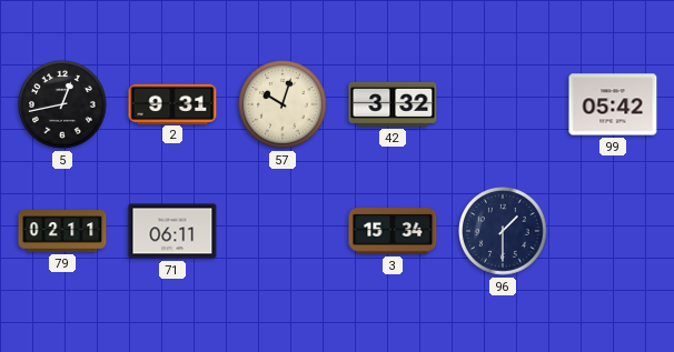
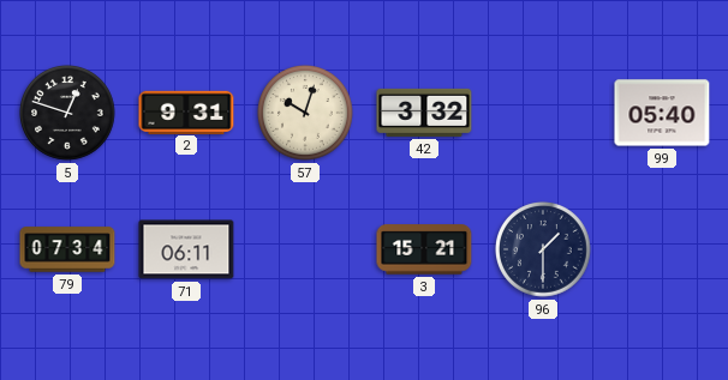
5: 12:43 -> 12:48 (67, 113)
99: 05:42 -> 05:40 (662, 113)
79: 02:11 -> 07:34 (67, 249)
3: 15:34 -> 15:21 (424, 249)
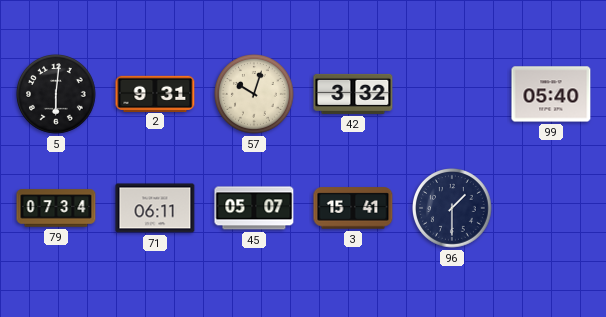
5: 12:48 -> 6:01 (56, 94)
45: none -> 05:07 (254, 208)
3: 15:21 -> 15:41 (353, 208)
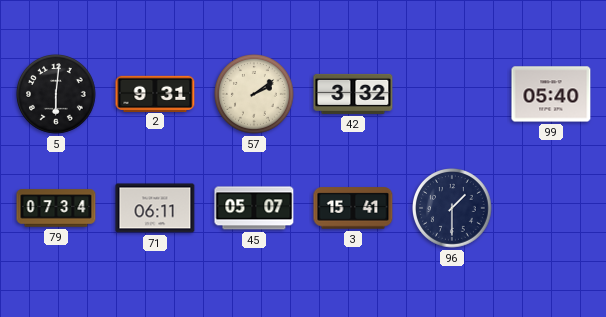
57: 10:03 -> 2:09 (254, 94)
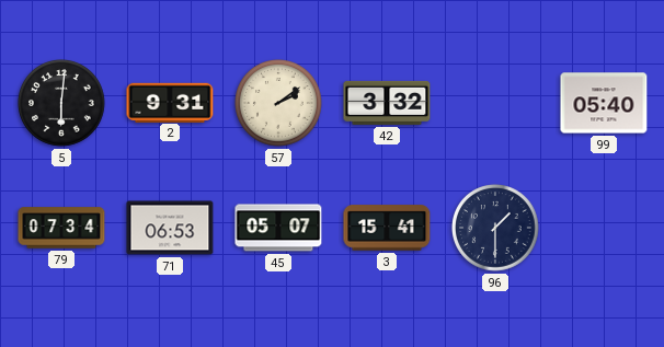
71: 06:11 -> 06:53 (170, 228)
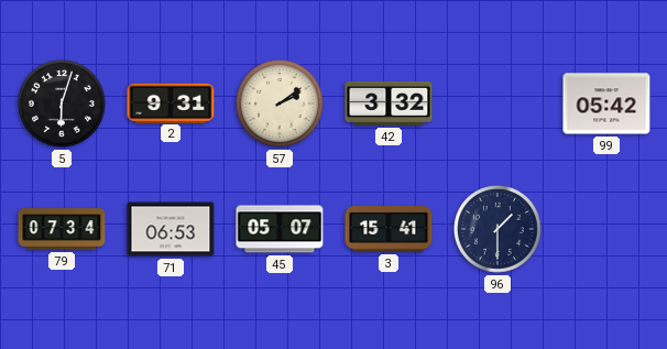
5: 6:01 -> 6:03 (62, 103)
99: 05:40 -> 05:42 (606, 103)
